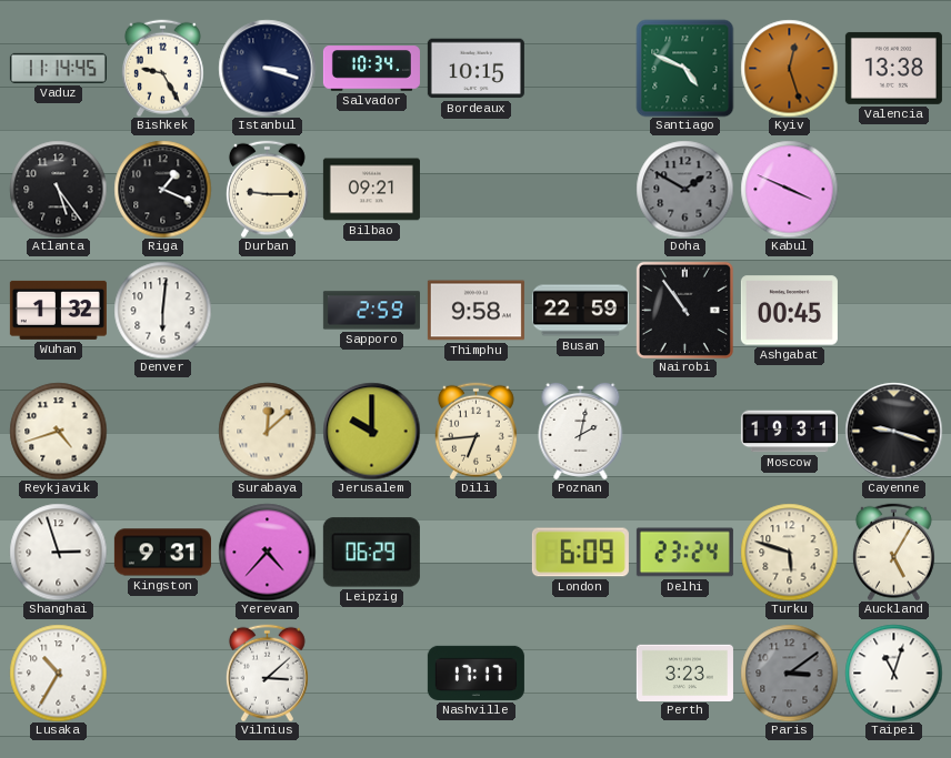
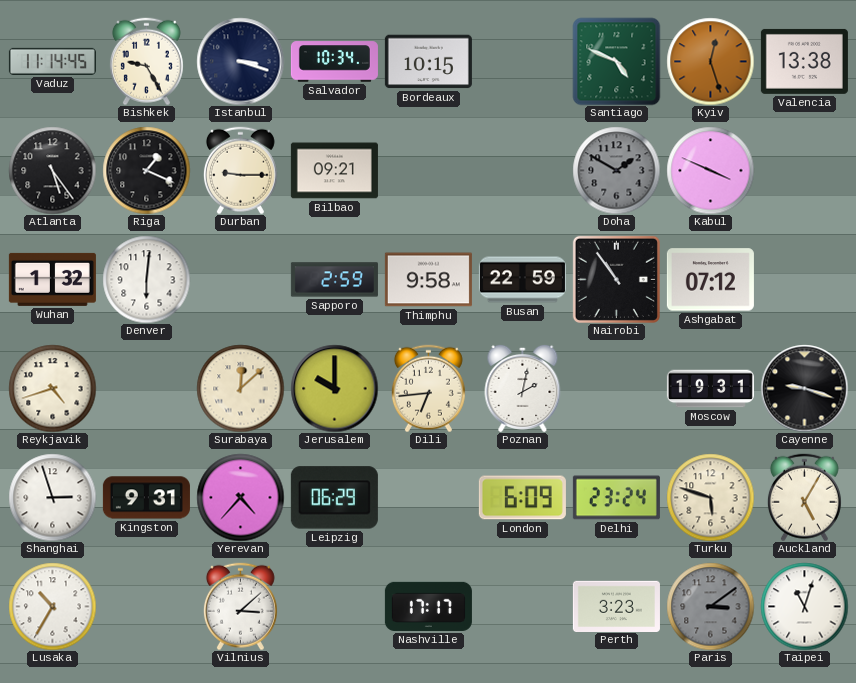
Ashgabat: 00:45 -> 07:12 (710, 280)
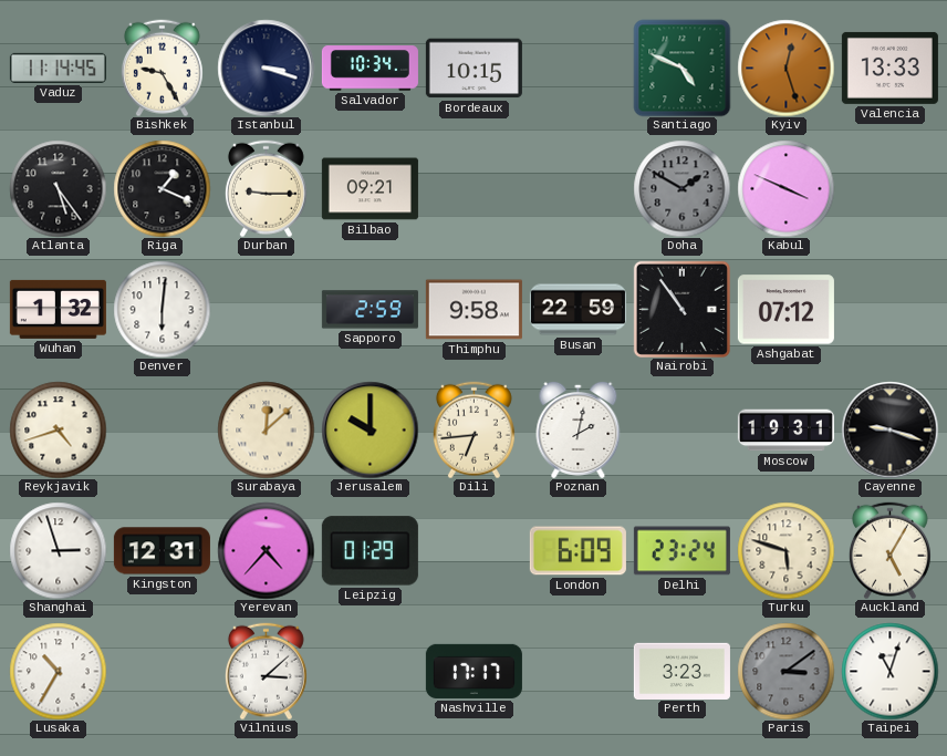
Valencia: 13:38 -> 13:33 (889, 68)
Kingston: 9:31 -> 12:31 (162, 551)
Leipzig: 06:29 -> 01:29 (370, 551)
